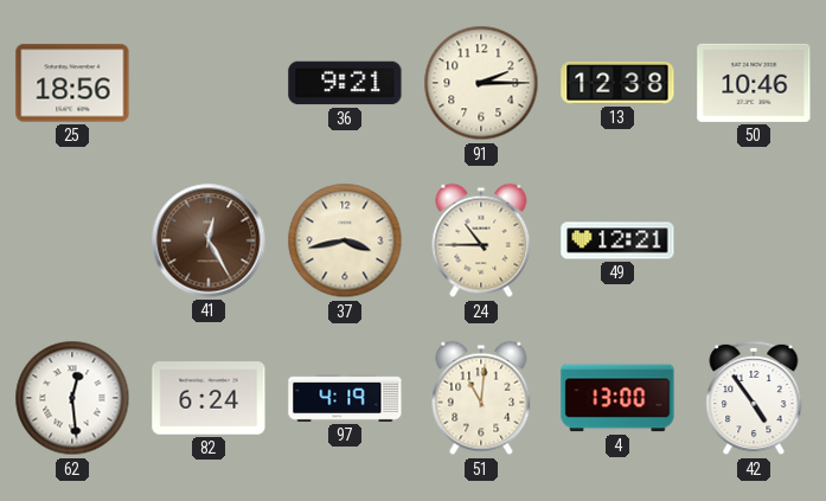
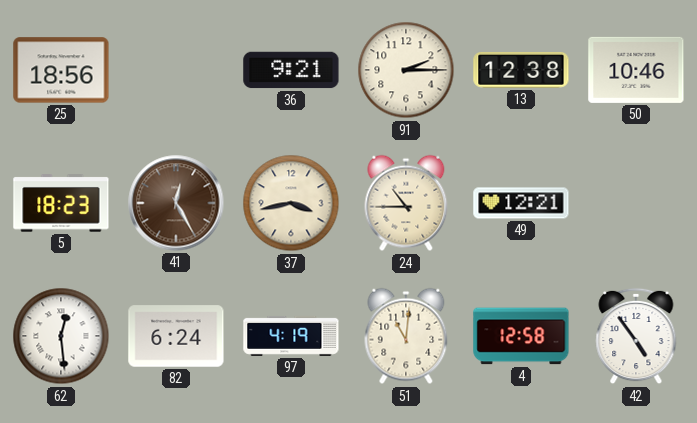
5: none -> 18:23 (61, 203)
4: 13:00 -> 12:58 (521, 336)
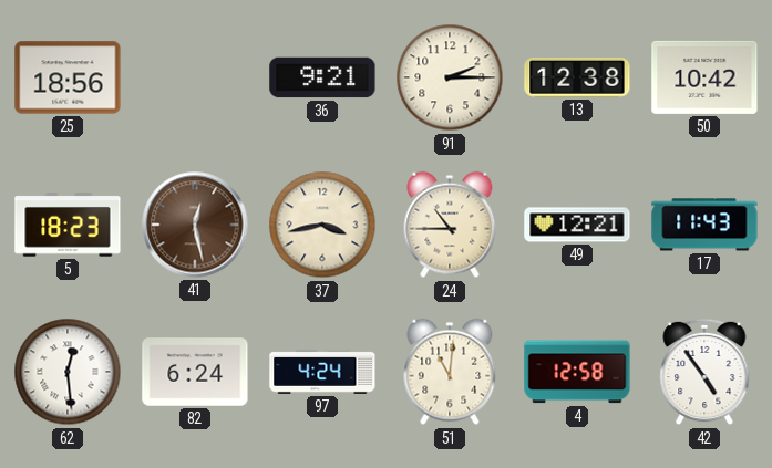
50: 10:46 -> 10:42 (704, 77)
41: 12:25 -> 12:28 (195, 225)
17: none -> 11:43 (704, 225)
97: 4:19 -> 4:24 (322, 372)
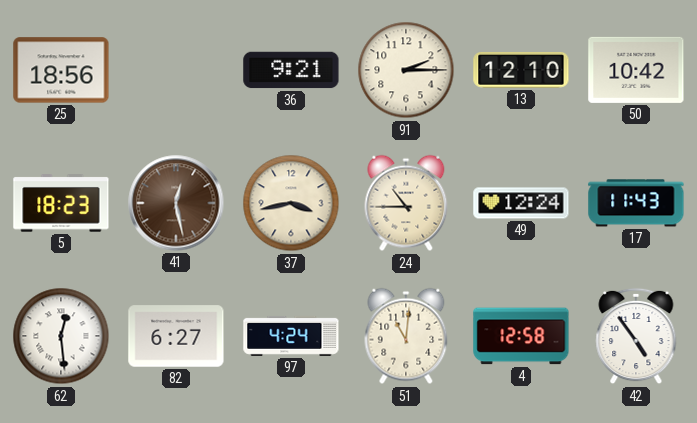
13: 12:38 -> 12:10 (521, 71)
49: 12:21 -> 12:24 (521, 203)
82: 6:24 -> 6:27 (176, 336)
